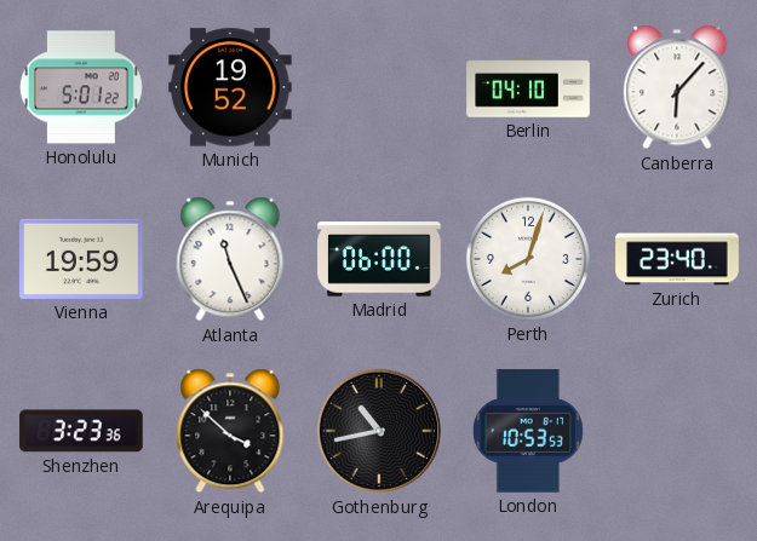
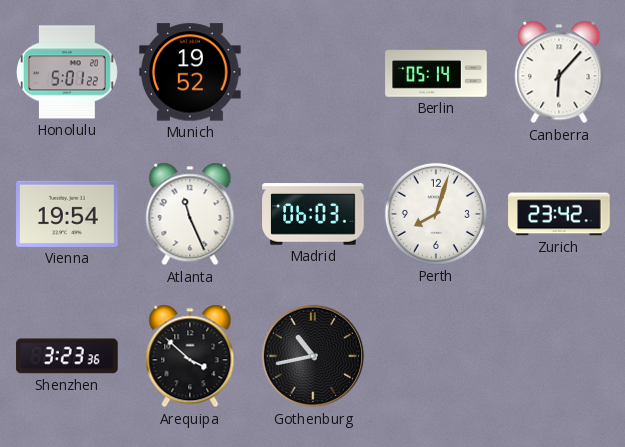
Berlin: 04:10 -> 05:14 (436, 72)
Vienna: 19:59 -> 19:54 (67, 214)
Madrid: 06:00 -> 06:03 (313, 214)
Zurich: 23:40 -> 23:42 (559, 214)
London: 10:53 -> none (528, 431)
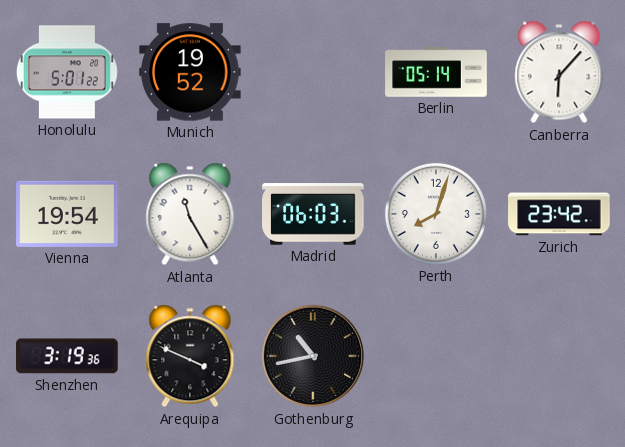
Atlanta: 11:26 -> 11:25 (190, 214)
Shenzhen: 3:23 -> 3:19 (67, 356)
Arequipa: 3:52 -> 3:49 (190, 356)
